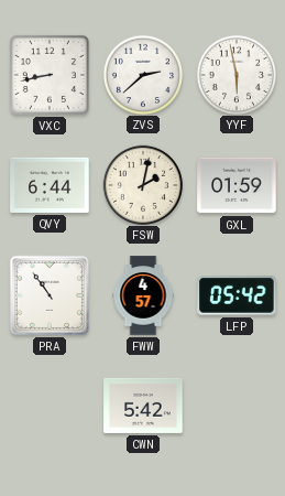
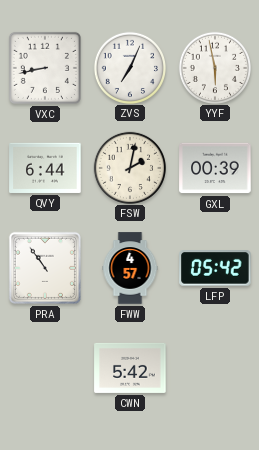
ZVS: 2:38 -> 7:04 (129, 67)
GXL: 01:59 -> 00:39 (215, 168)
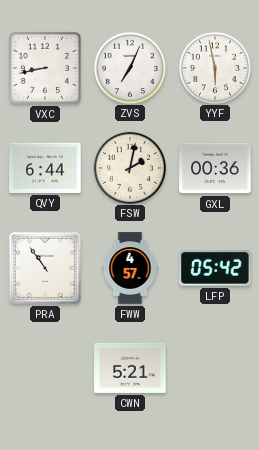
GXL: 00:39 -> 00:36 (215, 168)
CWN: 5:42 -> 5:21 (130, 368)
